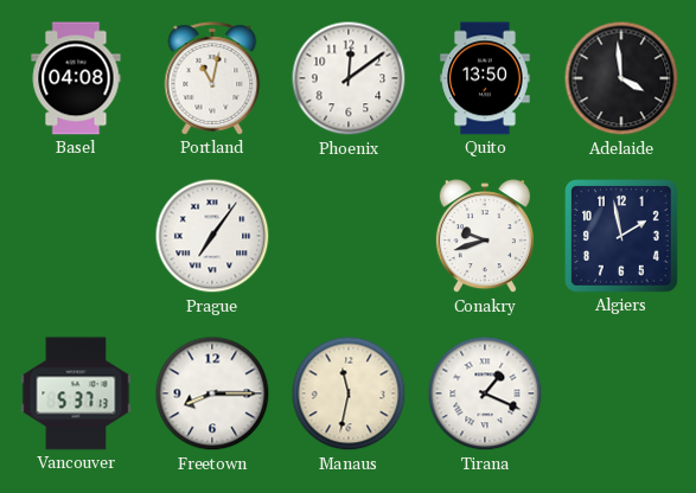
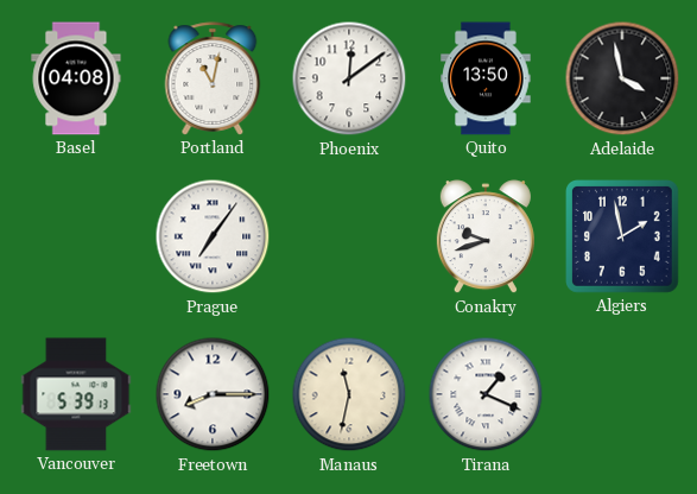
Adelaide: 3:59 -> 3:58 (622, 78)
Vancouver: 5:37 -> 5:39 (76, 394)
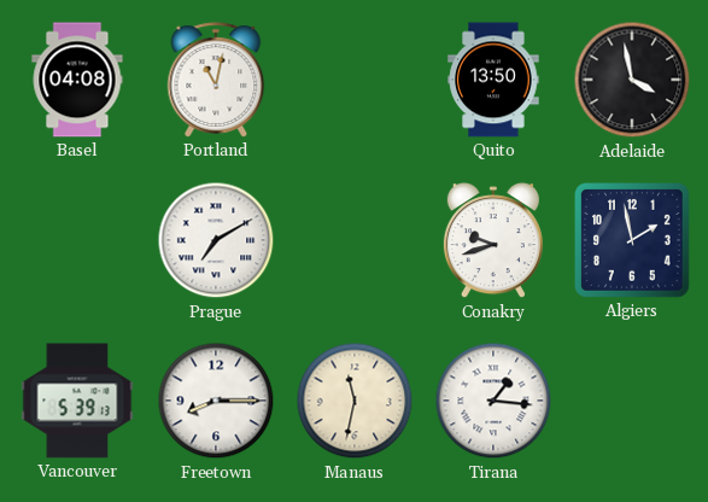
Phoenix: 12:09 -> none (349, 78)
Prague: 7:06 -> 7:10 (216, 240)
Tirana: 1:19 -> 1:16 (493, 401)
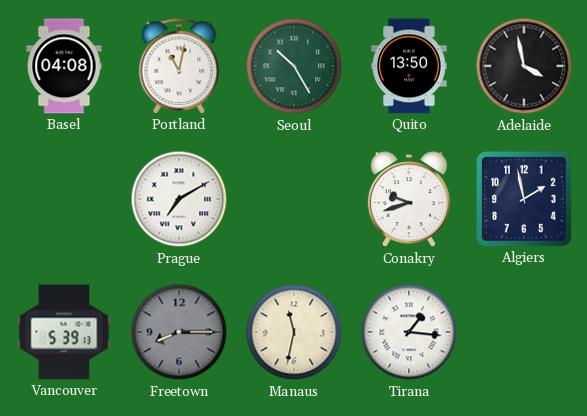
Seoul: none -> 10:25 (294, 66)
Freetown dial: white -> grey (179, 332)
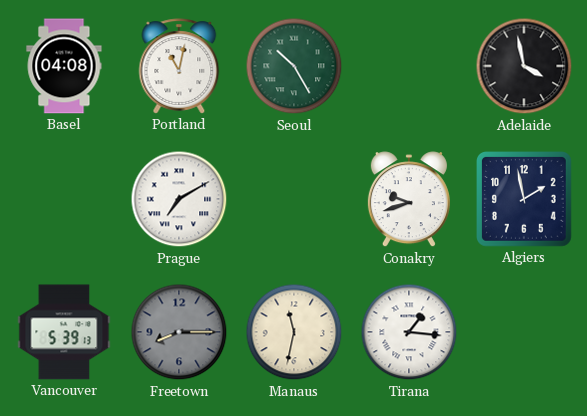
Quito: 13:50 -> none (409, 66)
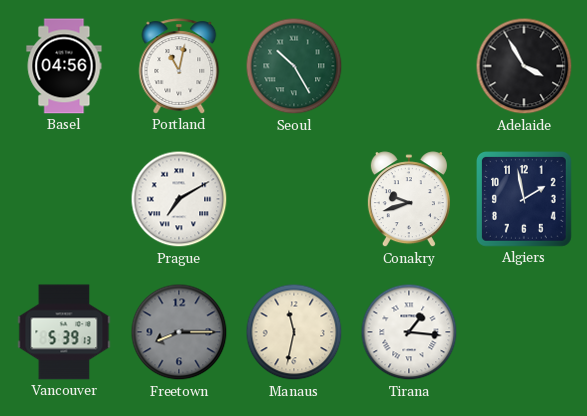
Basel: 04:08 -> 04:56 (64, 66)
Adelaide: 3:58 -> 3:55 (524, 66)
